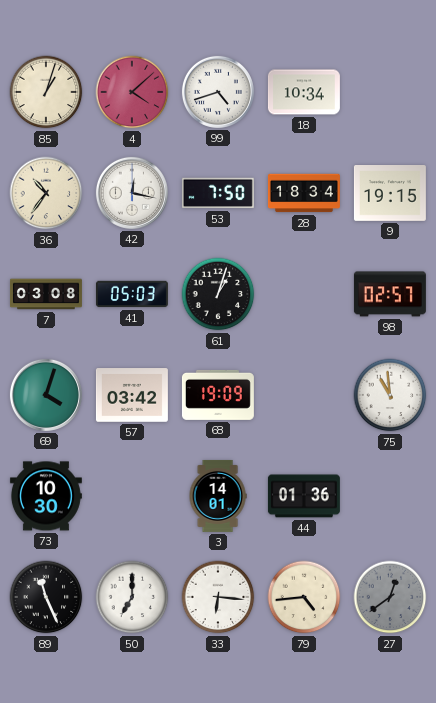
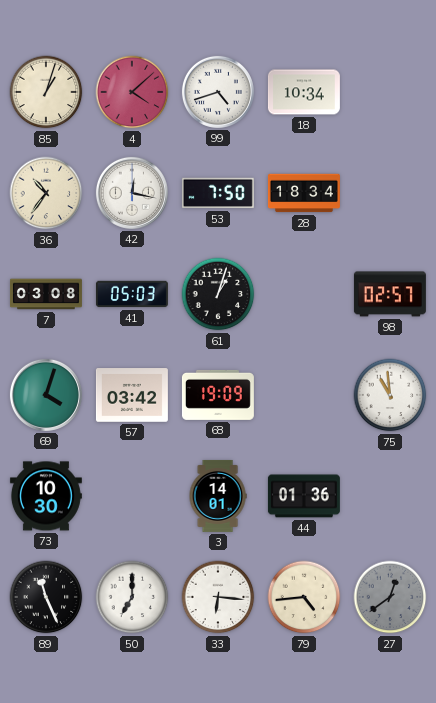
9: 19:15 -> none (390, 194)
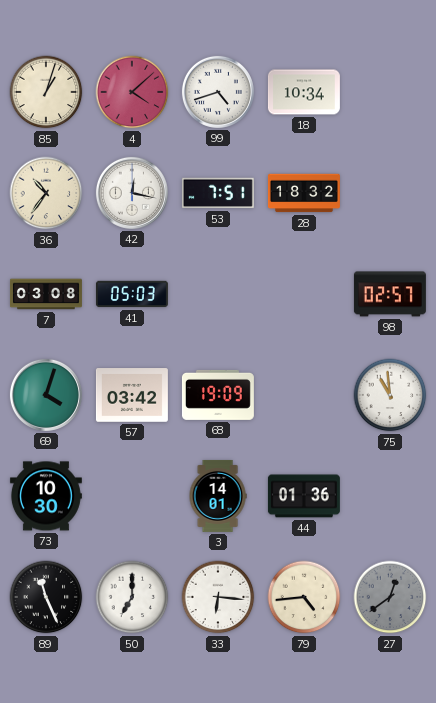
53: 7:50 -> 7:51 (218, 193)
28: 18:34 -> 18:32 (304, 193)
61: 1:03 -> none (218, 294)
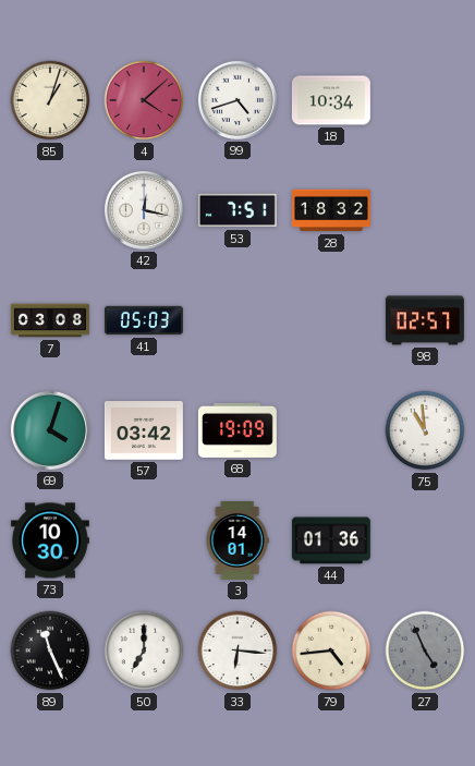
36: 10:36 -> none (46, 193)
27: 12:39 -> 4:56 (425, 651)
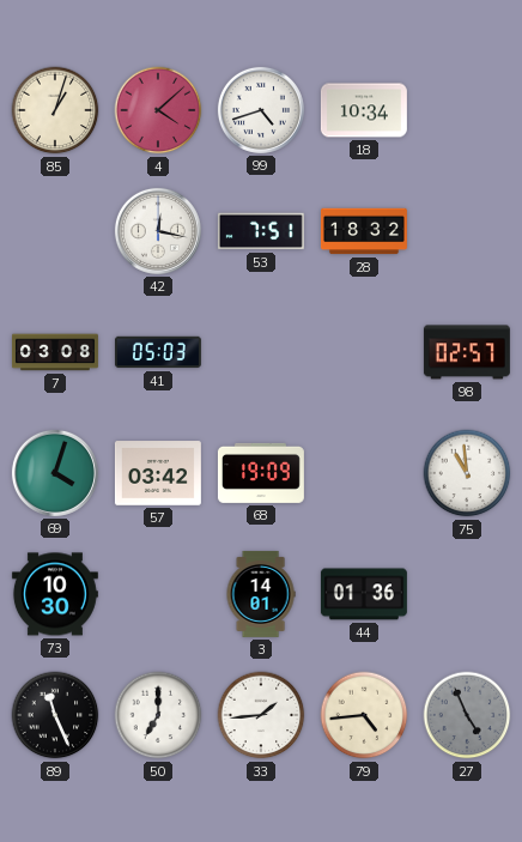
33: 6:16 -> 1:44 (261, 715)
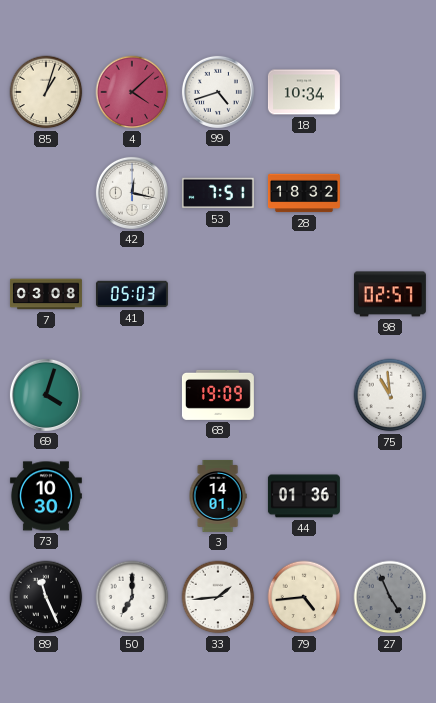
57: 03:42 -> none (158, 473)
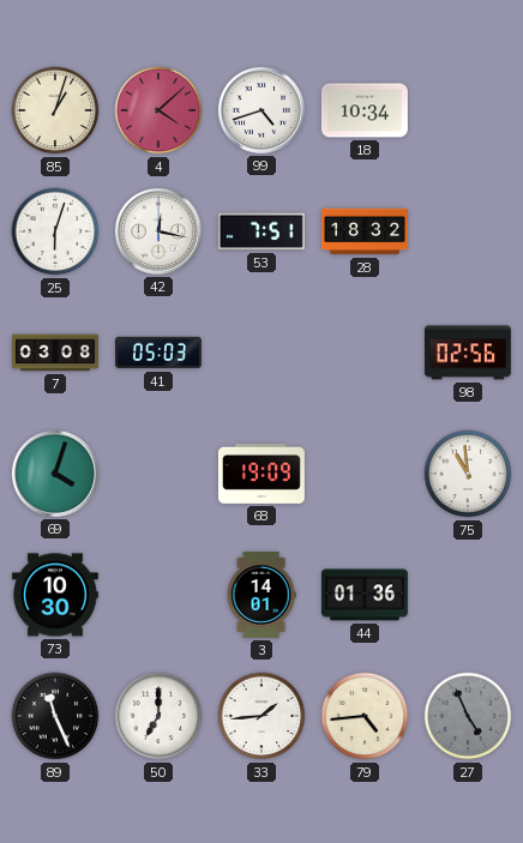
25: none -> 6:03 (55, 231)
98: 02:57 -> 02:56 (468, 353)
